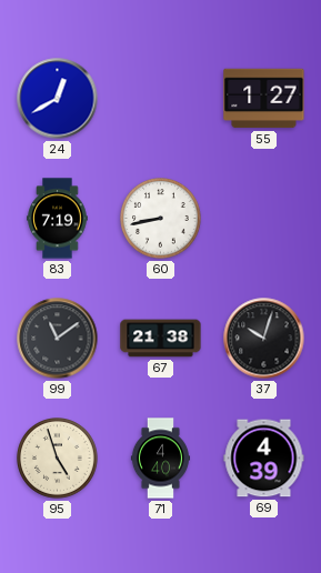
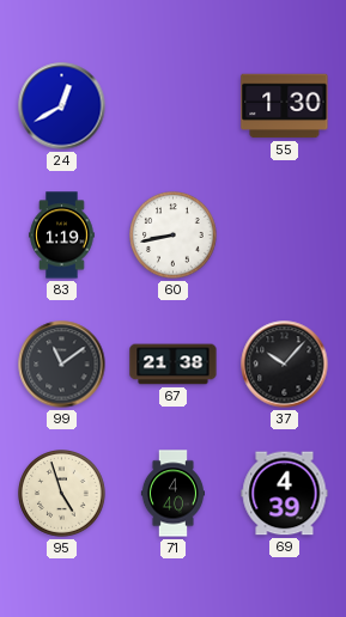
55: 1:27 -> 1:30 (285, 106)
83: 7:19 -> 1:19 (62, 236)
37: 10:03 -> 10:07 (285, 365)
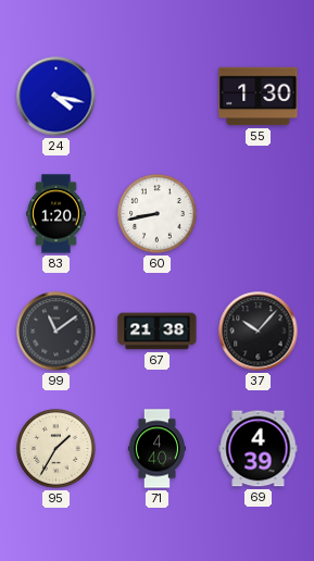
24: 12:40 -> 4:17 (56, 97)
83: 1:19 -> 1:20 (56, 214)
95: 4:57 -> 1:35 (56, 449)
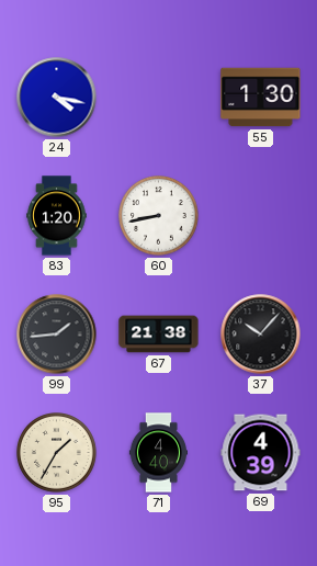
99: 11:09 -> 1:44 (57, 335)
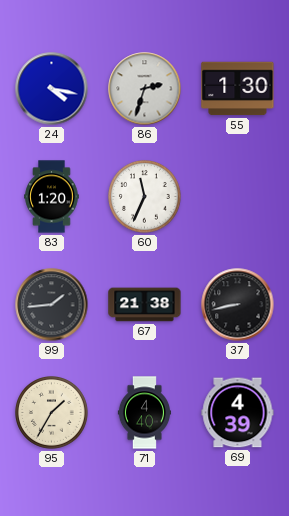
86: none -> 2:33 (145, 89)
60: 8:43 -> 11:34 (145, 197)
37: 10:07 -> 8:43 (238, 305)
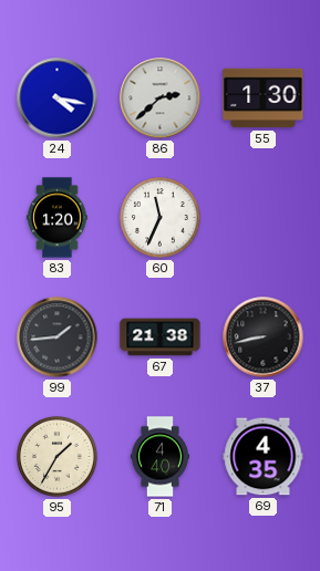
86: 2:33 -> 2:38 (161, 98)
69: 4:39 -> 4:35 (264, 457)
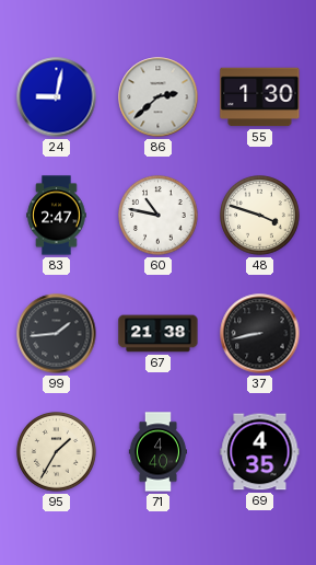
24: 4:17 -> 9:02 (57, 97)
83: 1:20 -> 2:47 (57, 216)
60: 11:34 -> 10:47 (159, 216)
48: none -> 3:48 (260, 216)
